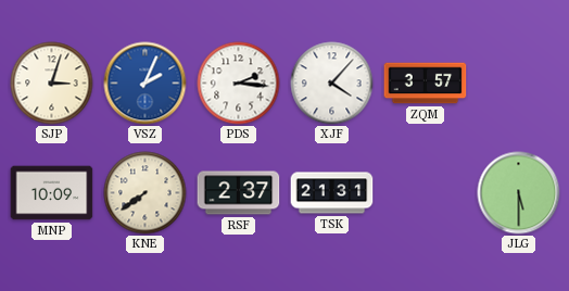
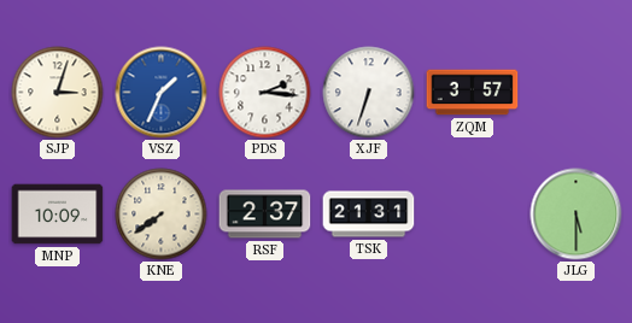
VSZ: 2:04 -> 1:34 (162, 93)
XJF: 4:07 -> 6:33 (369, 93)
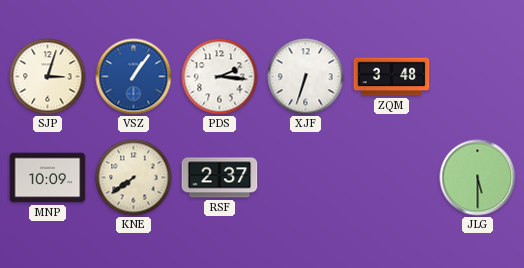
VSZ: 1:34 -> 1:06 (134, 77)
ZQM: 3:57 -> 3:48 (392, 77)
TSK: 21:31 -> none (369, 215)
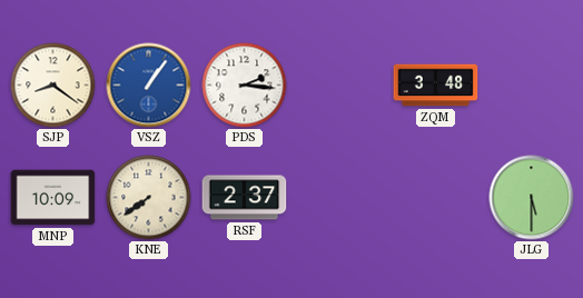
SJP: 3:03 -> 8:21 (53, 86)
XJF: 6:33 -> none (306, 77)
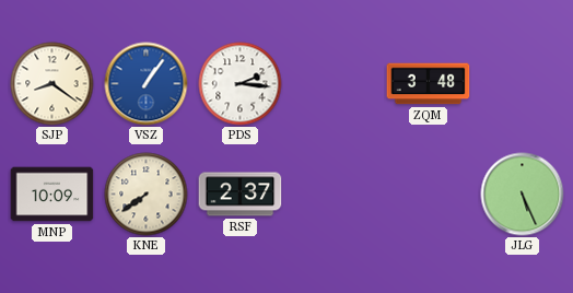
JLG: 5:30 -> 5:26 (523, 195)
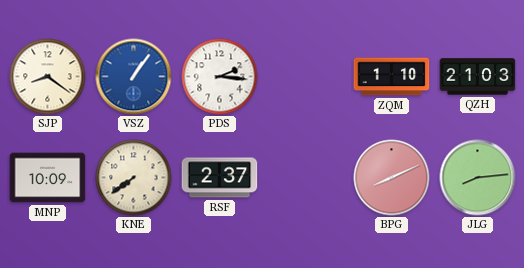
ZQM: 3:48 -> 1:10 (392, 77)
QZH: none -> 21:03 (478, 77)
BPG: none -> 8:11 (392, 178)
JLG: 5:26 -> 8:14 (478, 178)
